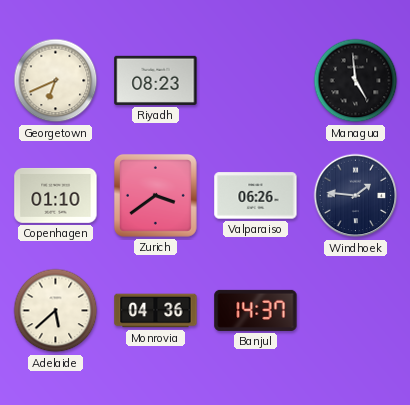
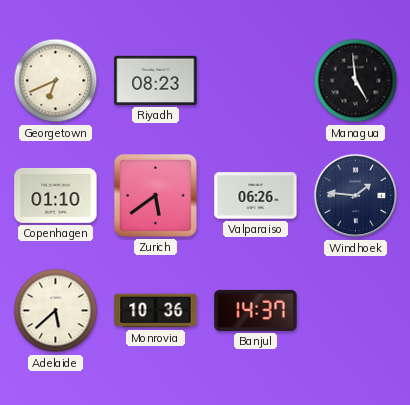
Zurich: 3:39 -> 5:39 (155, 195)
Monrovia: 04:36 -> 10:36 (156, 311)
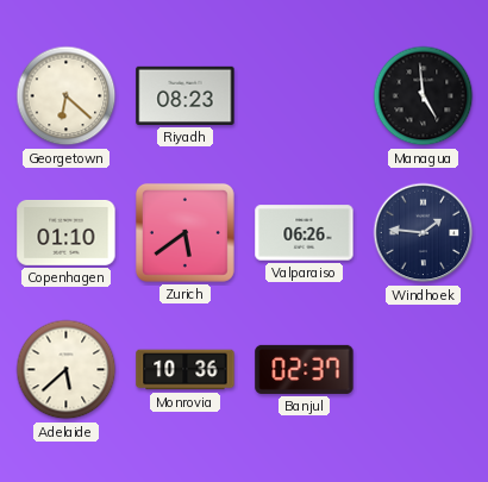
Georgetown: 6:41 -> 6:22 (67, 96)
Banjul: 14:37 -> 02:37 (305, 369)
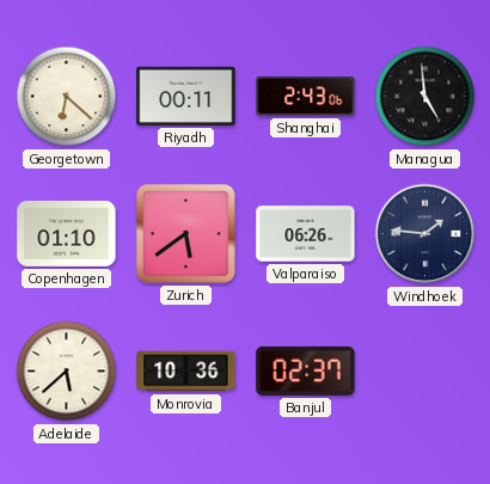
Riyadh: 08:23 -> 00:11 (186, 96)
Shanghai: none -> 2:43 (306, 97)
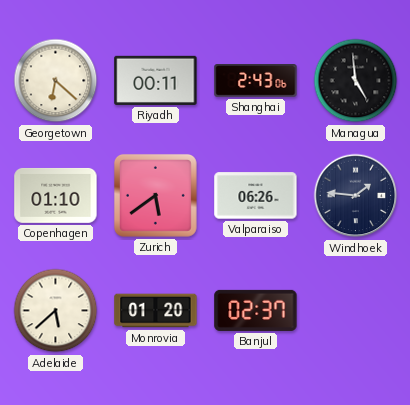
Monrovia: 10:36 -> 01:20 (156, 311)
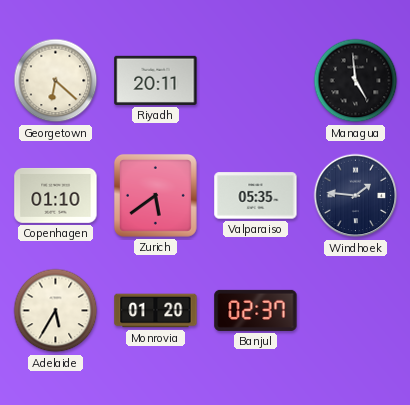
Riyadh: 00:11 -> 20:11 (156, 80)
Shanghai: 2:43 -> none (256, 81)
Valparaiso: 06:26 -> 05:35 (256, 196)
Adelaide: 5:38 -> 5:35 (56, 311)
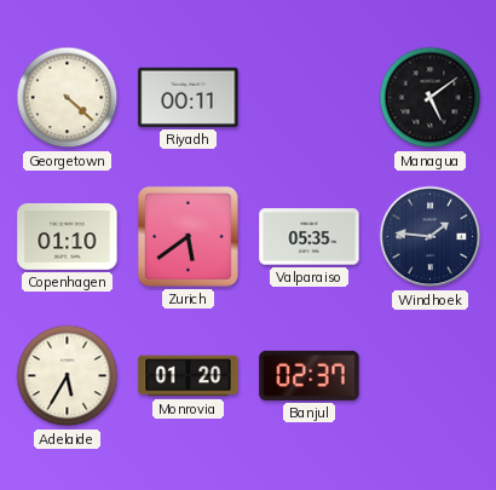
Georgetown: 6:22 -> 4:22 (68, 98)
Riyadh: 20:11 -> 00:11 (189, 97)
Managua: 4:59 -> 5:09 (431, 98)
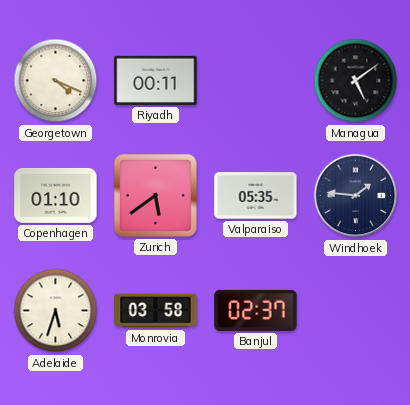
Georgetown: 4:22 -> 4:19 (56, 81)
Adelaide: 5:35 -> 5:33 (56, 311)
Monrovia: 01:20 -> 03:58 (156, 311)
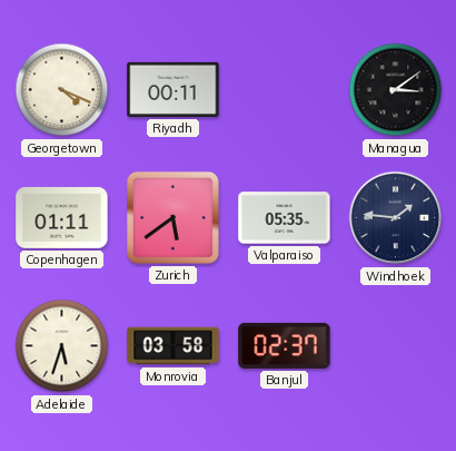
Managua: 5:09 -> 3:09 (396, 90)
Copenhagen: 01:10 -> 01:11 (62, 217)
